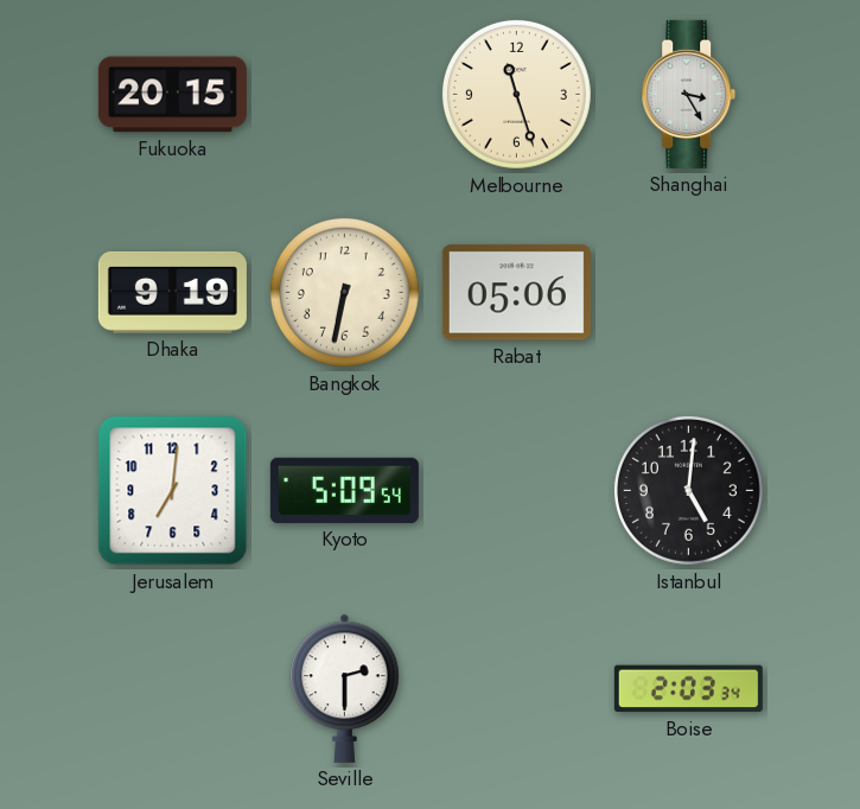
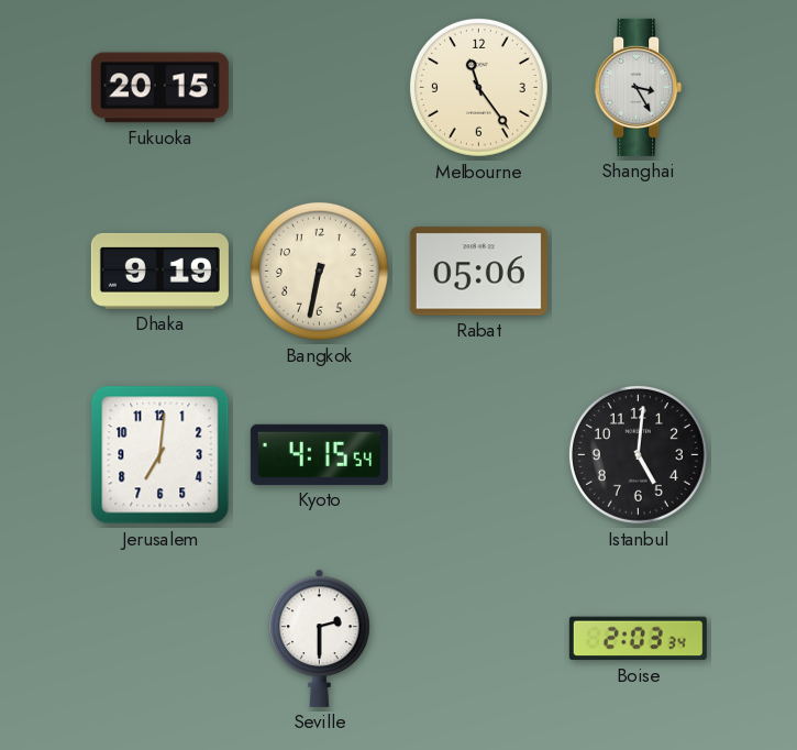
Melbourne: 11:27 -> 11:24 (478, 87)
Kyoto: 5:09 -> 4:15 (319, 454)
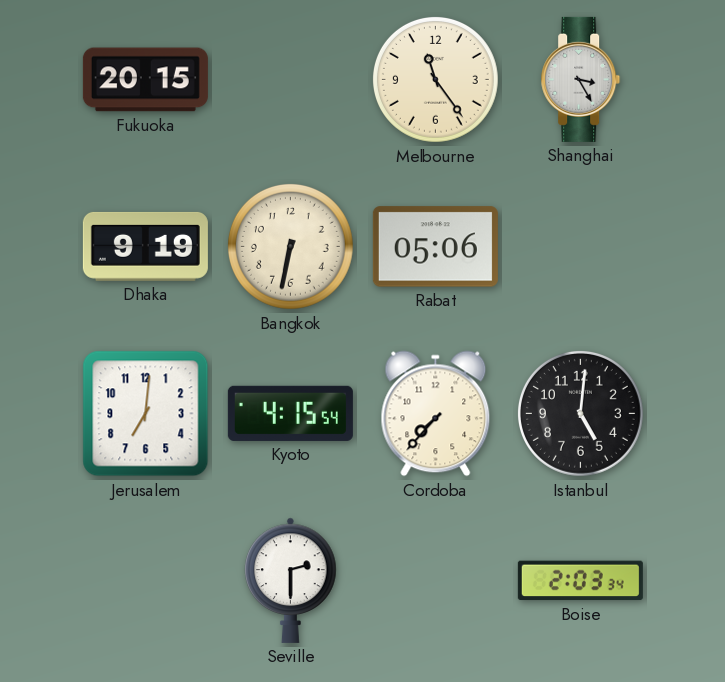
Cordoba: none -> 7:37 (436, 414)
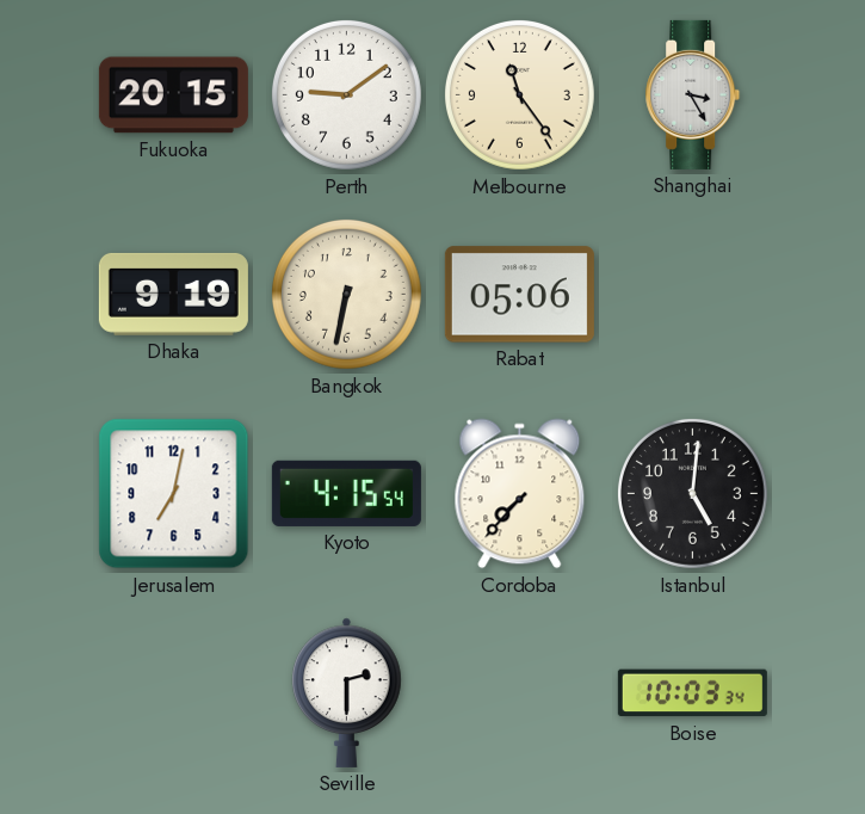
Perth: none -> 9:09 (346, 94)
Jerusalem: 7:01 -> 7:02 (174, 494)
Boise: 2:03 -> 10:03 (692, 693)
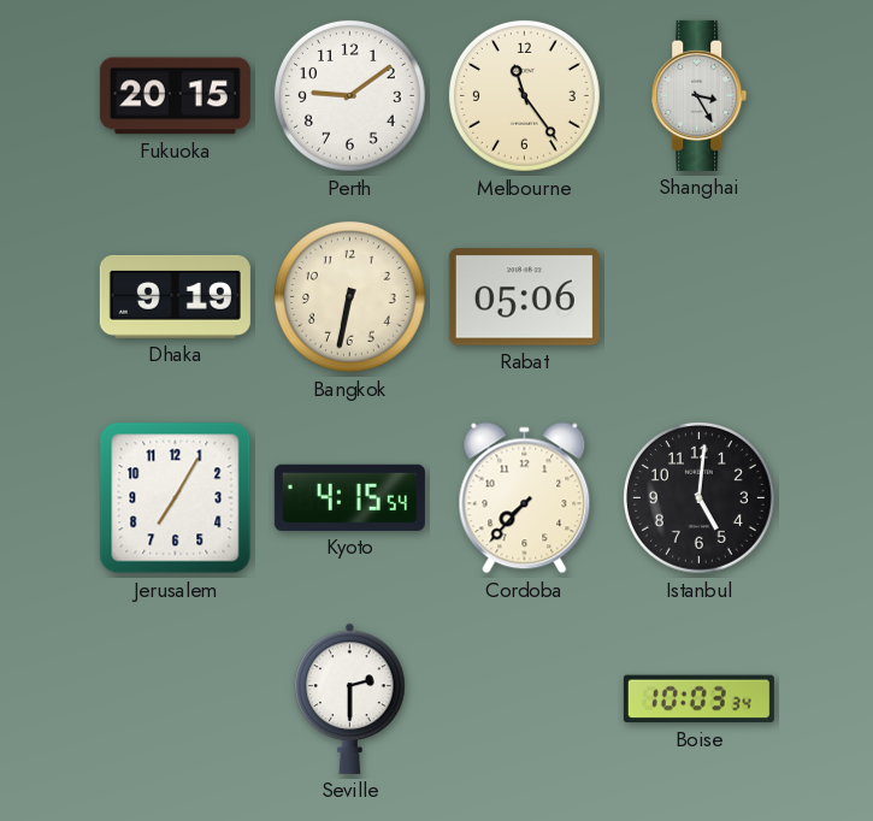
Jerusalem: 7:02 -> 7:05 (176, 498)
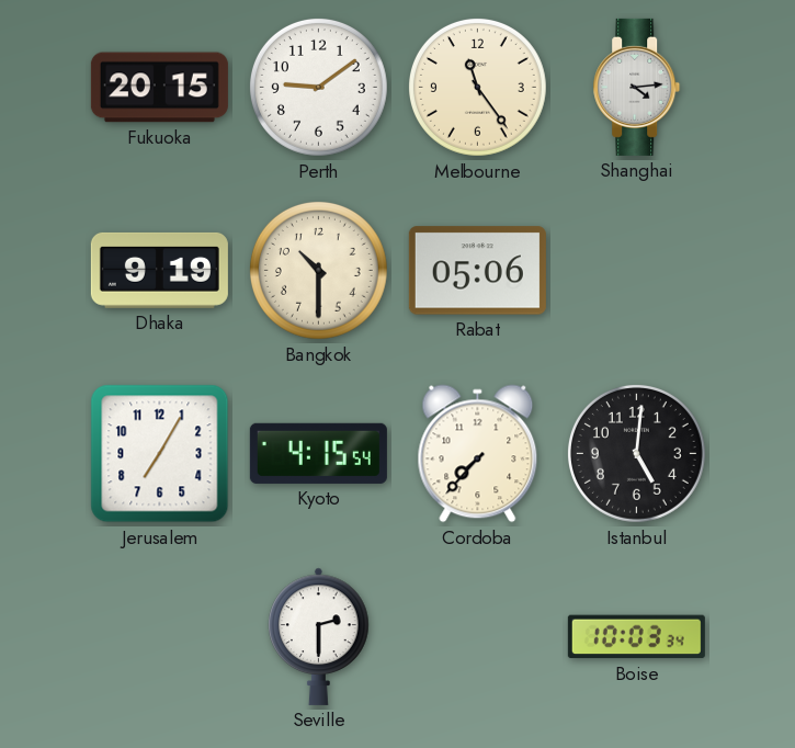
Shanghai: 3:25 -> 4:14 (637, 87)
Bangkok: 6:32 -> 10:30 (318, 270)
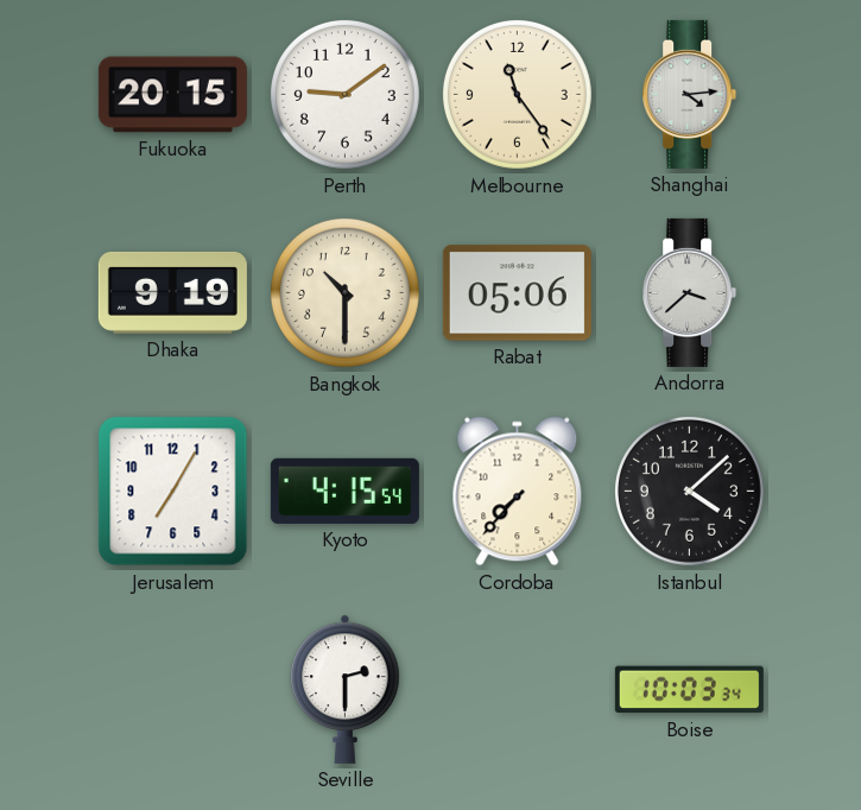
Andorra: none -> 3:38 (690, 292)
Istanbul: 5:01 -> 4:08 (689, 491)
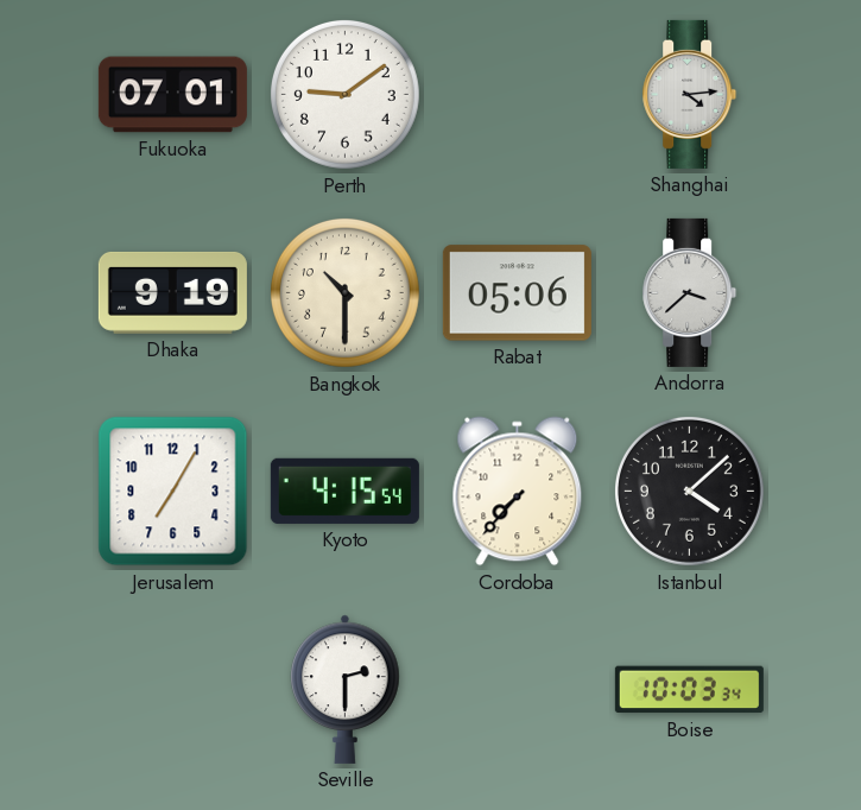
Fukuoka: 20:15 -> 07:01 (172, 95)
Melbourne: 11:24 -> none (517, 94)
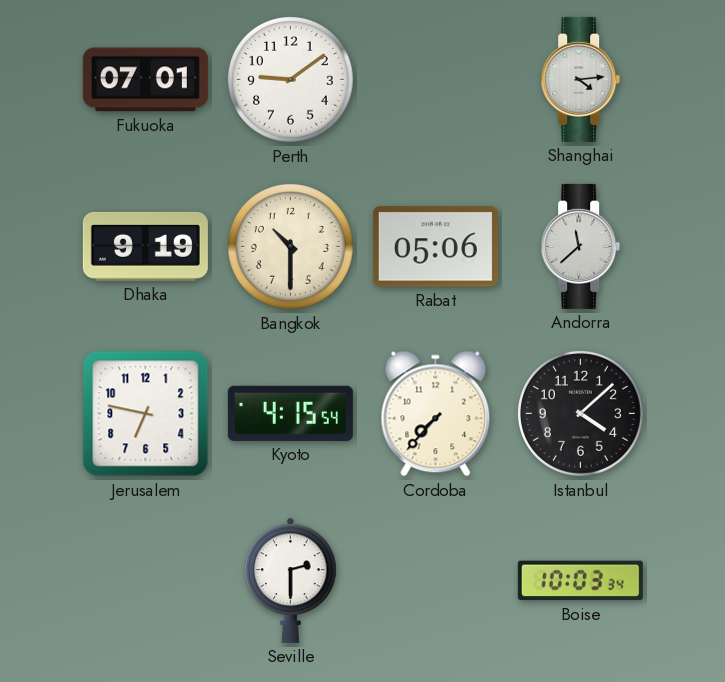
Andorra: 3:38 -> 11:38 (581, 246)
Jerusalem: 7:05 -> 6:47 (146, 414)
